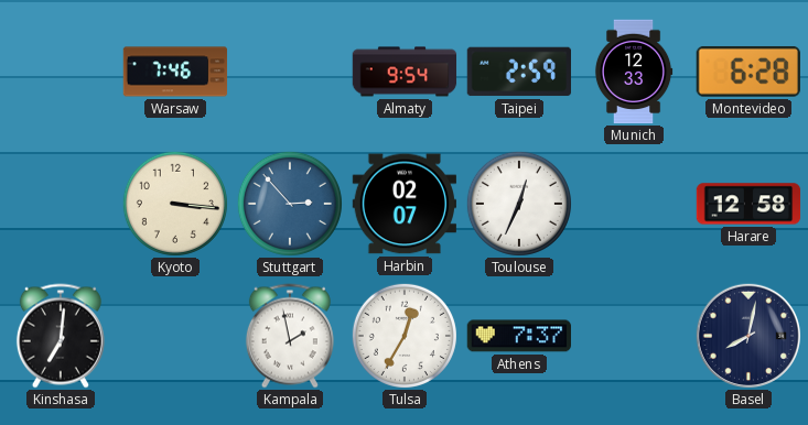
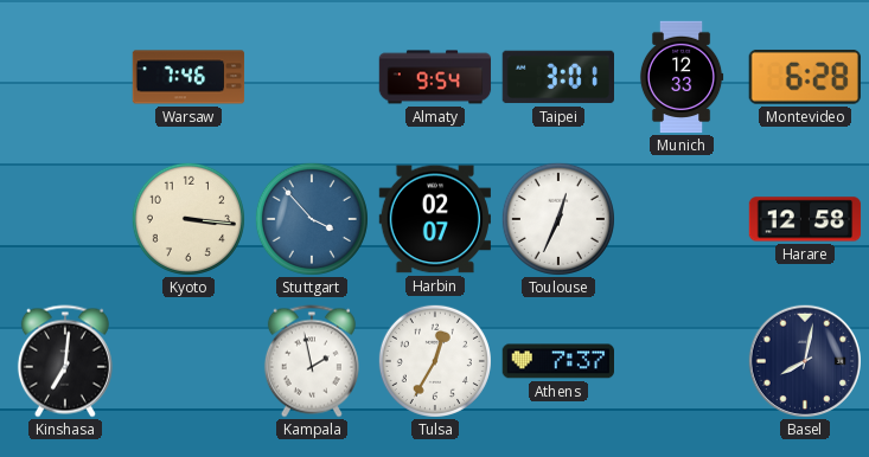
Taipei: 2:59 -> 3:01 (557, 77)
Stuttgart: 2:53 -> 3:53 (312, 219)
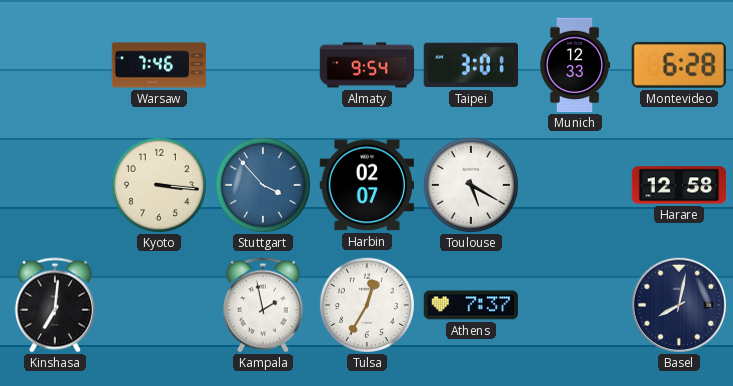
Toulouse: 12:34 -> 5:20 (471, 185)
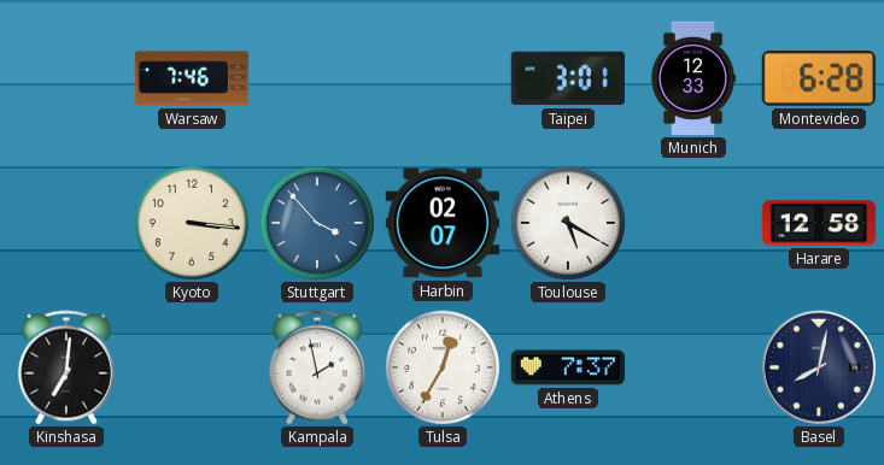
Almaty: 9:54 -> none (367, 65)
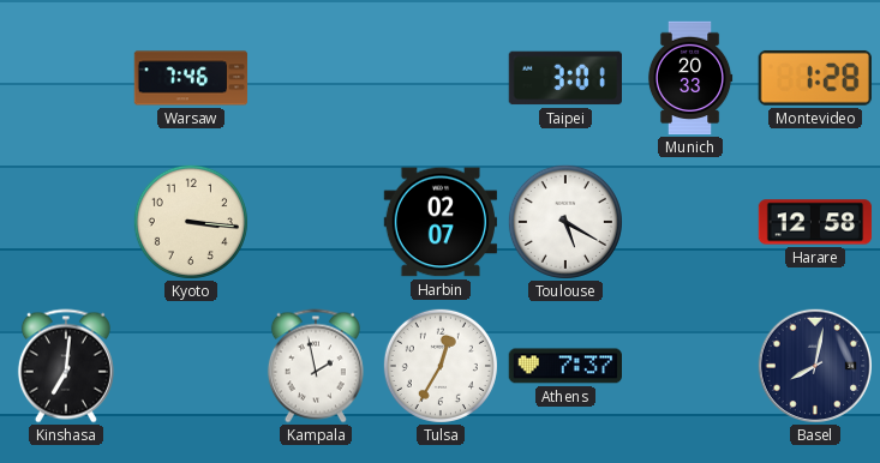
Munich: 12:33 -> 20:33 (690, 78)
Montevideo: 6:28 -> 1:28 (815, 78)
Stuttgart: 3:53 -> none (317, 223)
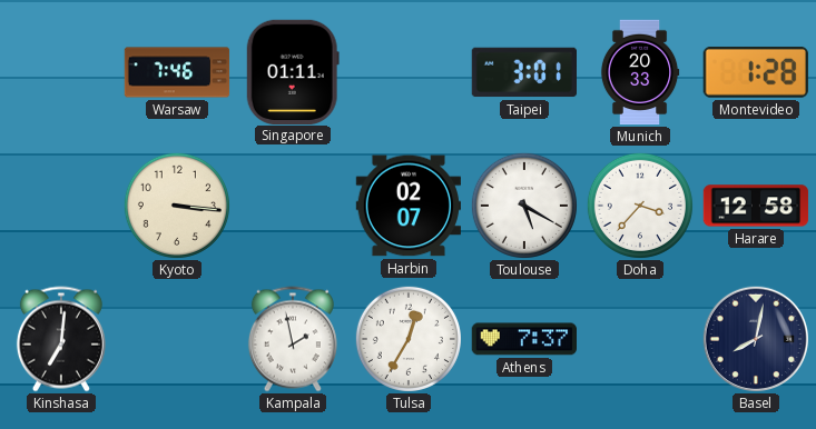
Singapore: none -> 01:11 (293, 71)
Doha: none -> 3:37 (640, 206)
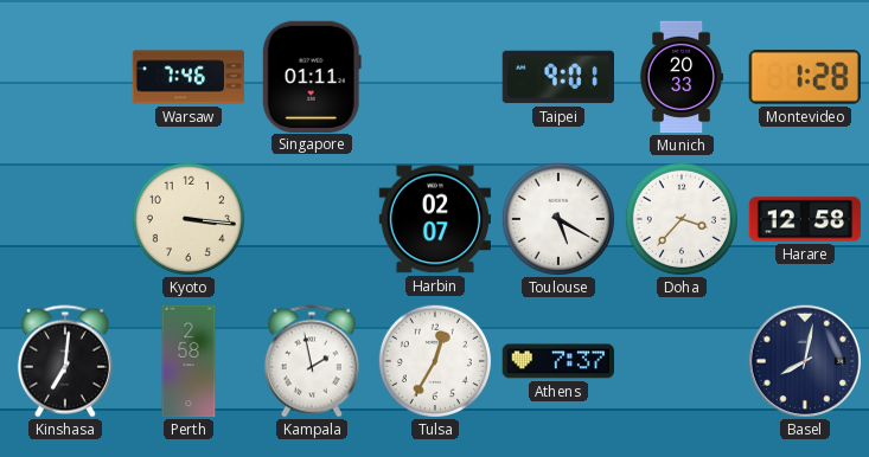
Taipei: 3:01 -> 9:01 (557, 77)
Perth: none -> 2:58 (189, 361)
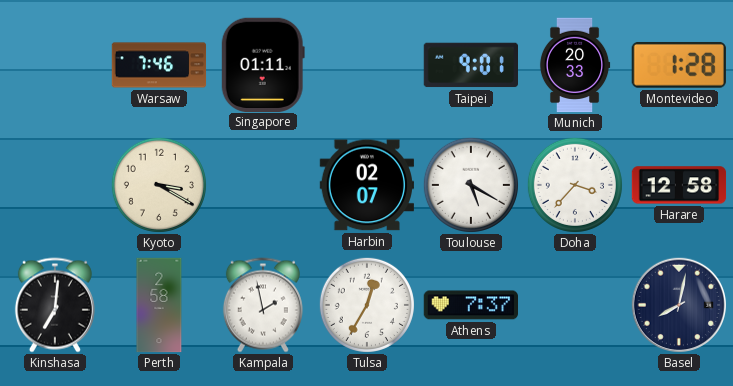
Kyoto: 3:16 -> 3:20 (159, 185)
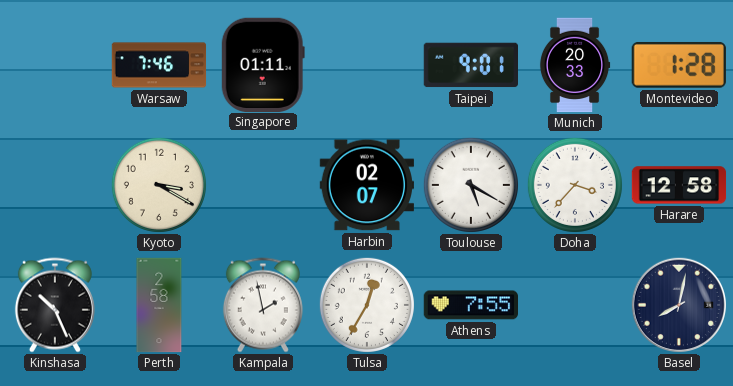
Kinshasa: 7:01 -> 10:26 (55, 305)
Athens: 7:37 -> 7:55 (471, 305)
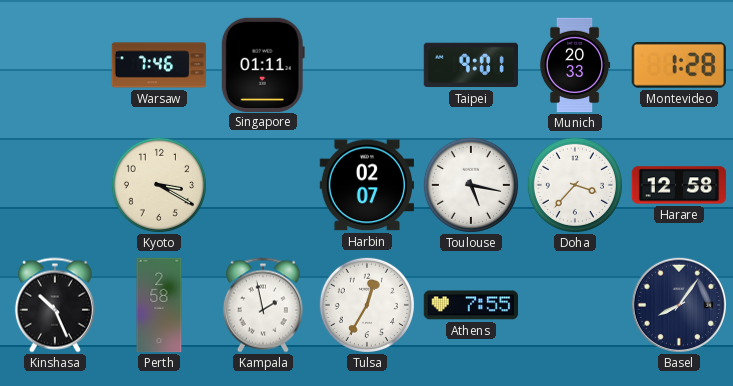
Toulouse: 5:20 -> 5:17 (471, 185)
Basel: 8:02 -> 8:06 (678, 304)
